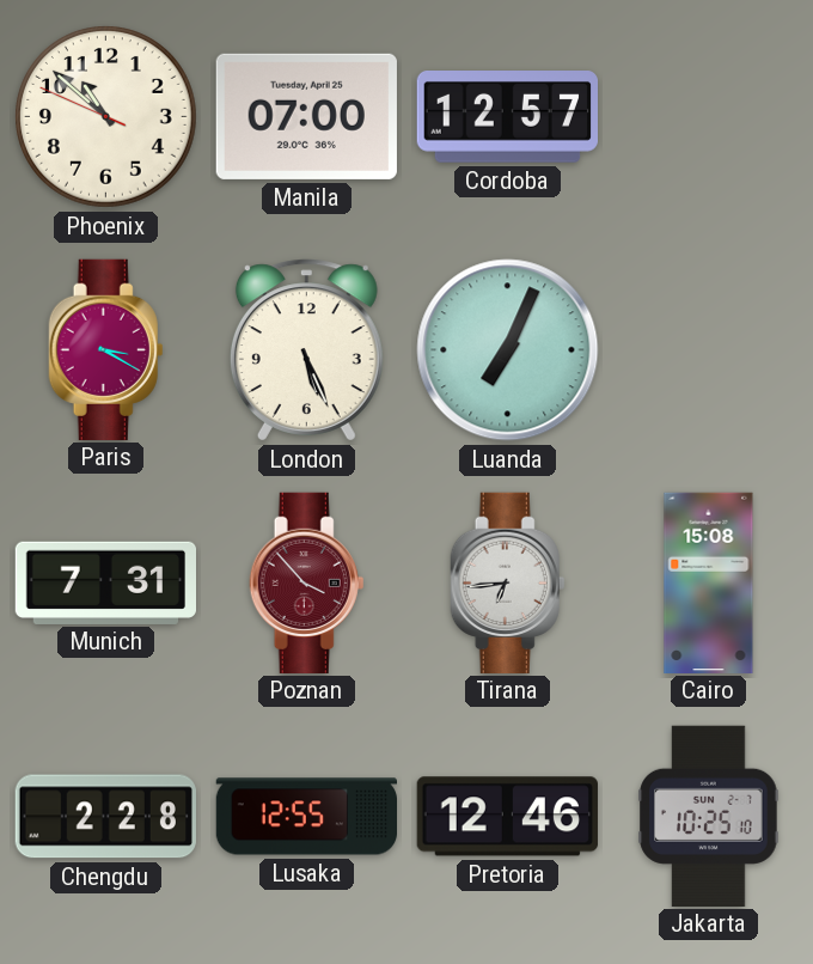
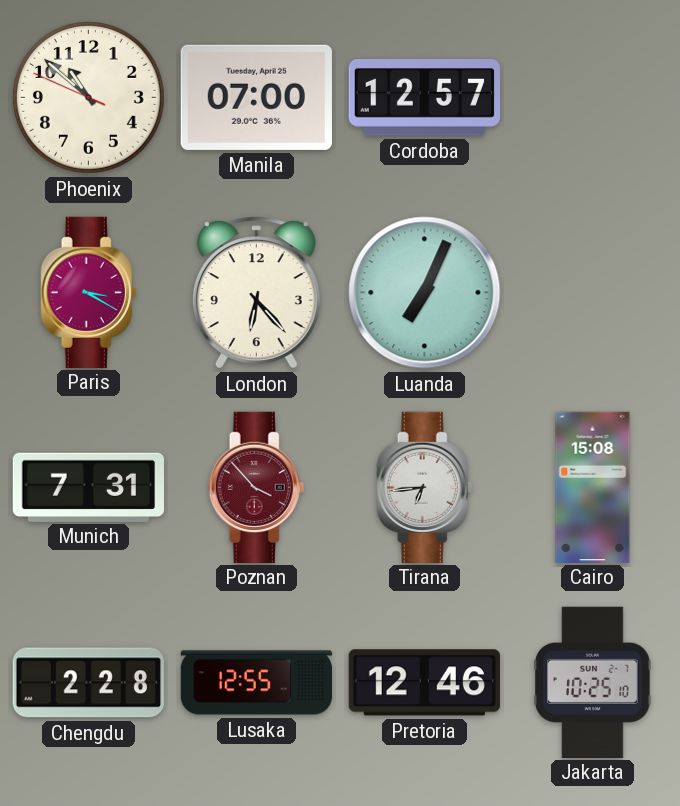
London: 5:26 -> 6:23 (256, 293)
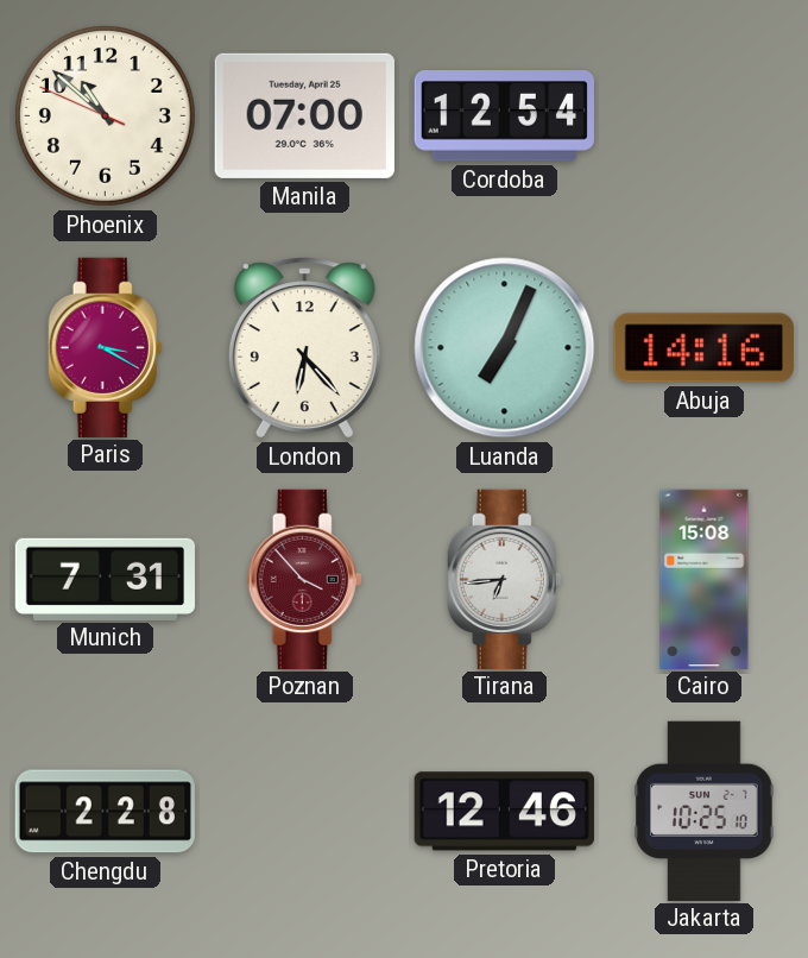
Cordoba: 12:57 -> 12:54 (504, 116)
Abuja: none -> 14:16 (703, 348)
Lusaka: 12:55 -> none (256, 683)
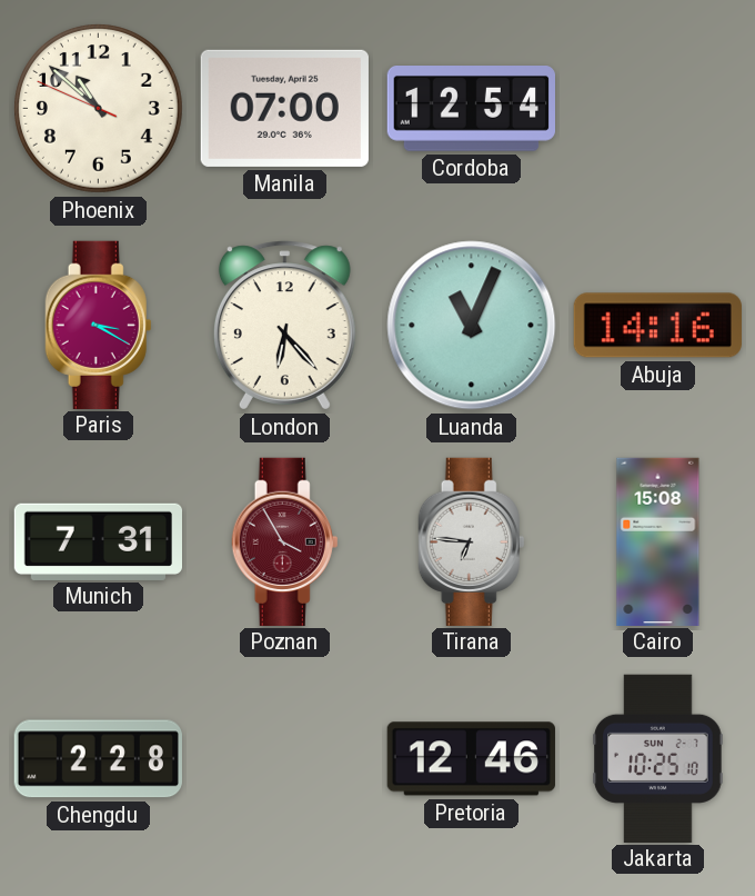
Luanda: 7:04 -> 11:04 (472, 326)
Poznan: 3:53 -> 3:55 (285, 541)
Tirana: 6:44 -> 6:46 (472, 541)
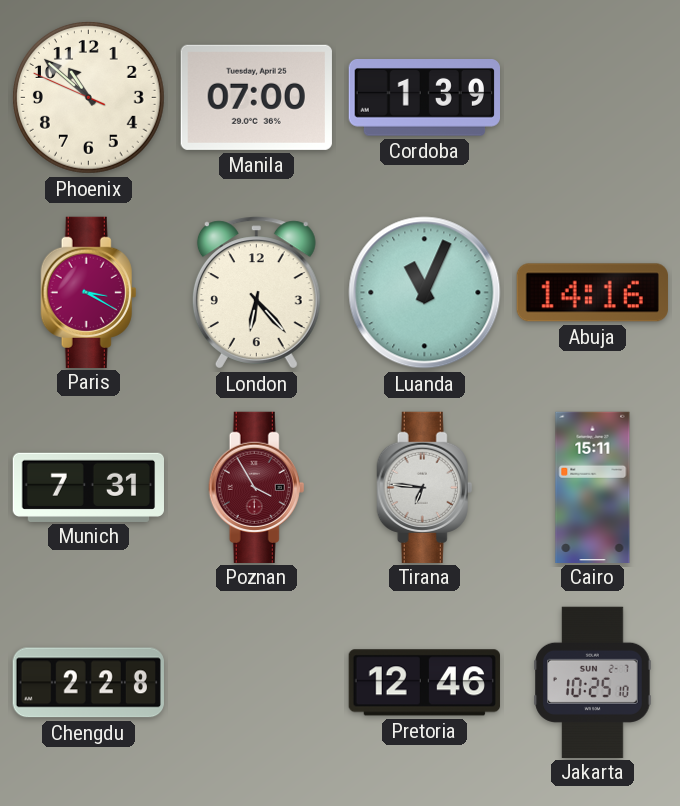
Cordoba: 12:54 -> 1:39 (424, 98)
Cairo: 15:08 -> 15:11 (593, 487)
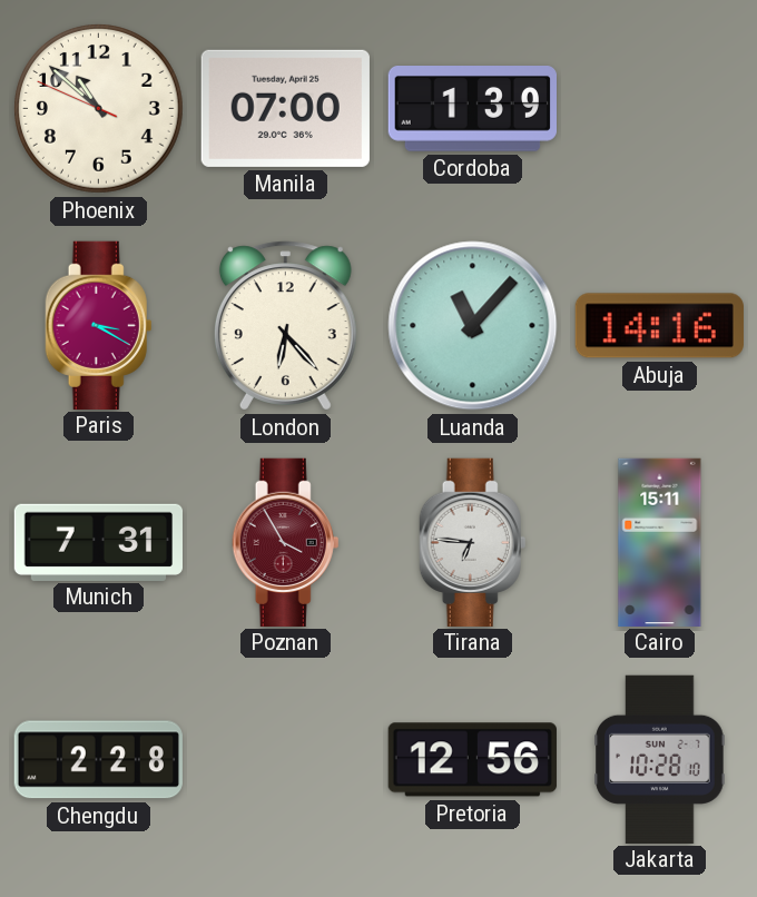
Luanda: 11:04 -> 11:07 (473, 326)
Pretoria: 12:46 -> 12:56 (472, 760)
Jakarta: 10:25 -> 10:28 (660, 759)
